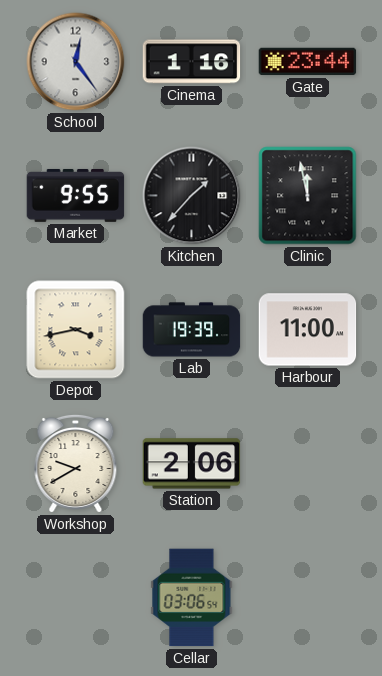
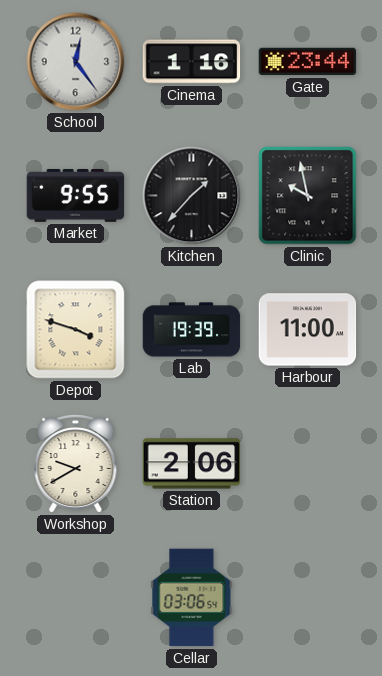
Clinic: 11:58 -> 9:58 (308, 196)
Depot: 3:43 -> 3:48 (76, 330)
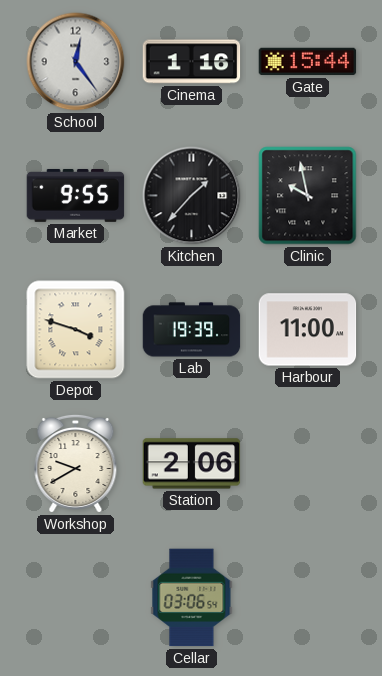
Gate: 23:44 -> 15:44 (308, 62)
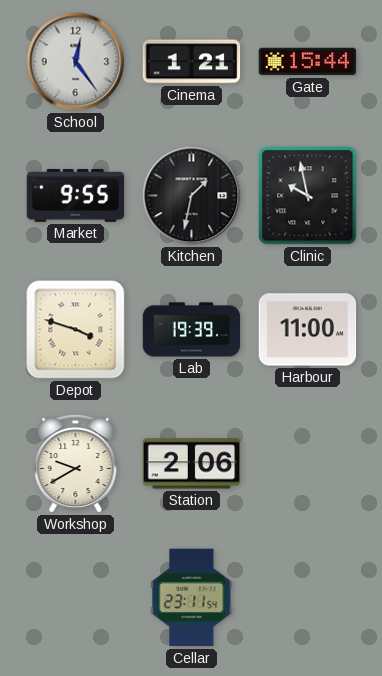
Cinema: 1:16 -> 1:21 (192, 62)
Kitchen: 1:37 -> 1:32 (192, 196)
Cellar: 03:06 -> 23:11 (192, 598)
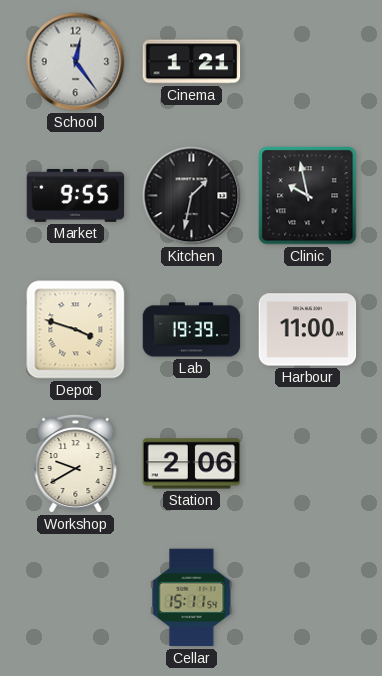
Gate: 15:44 -> none (308, 62)
Cellar: 23:11 -> 15:11 (192, 598)
